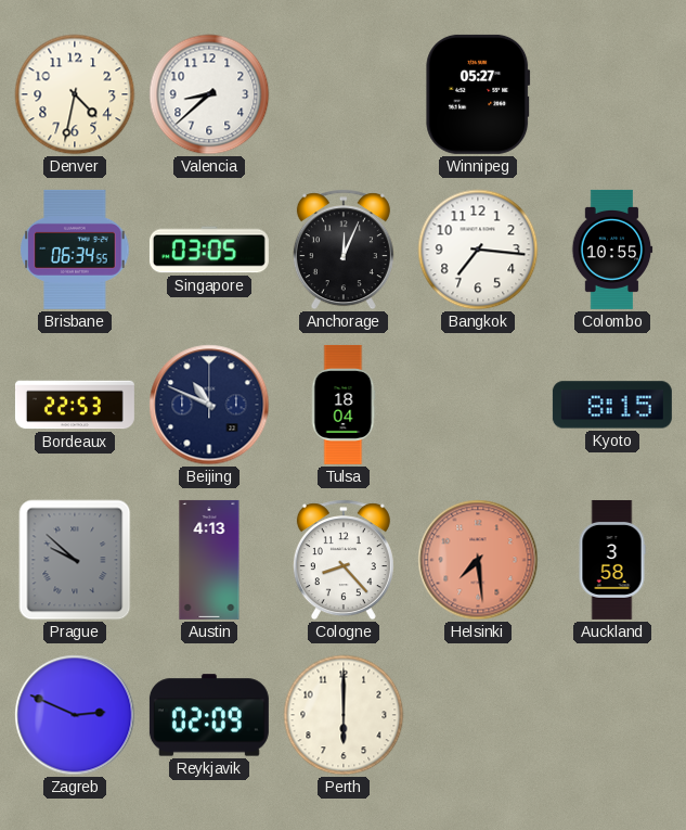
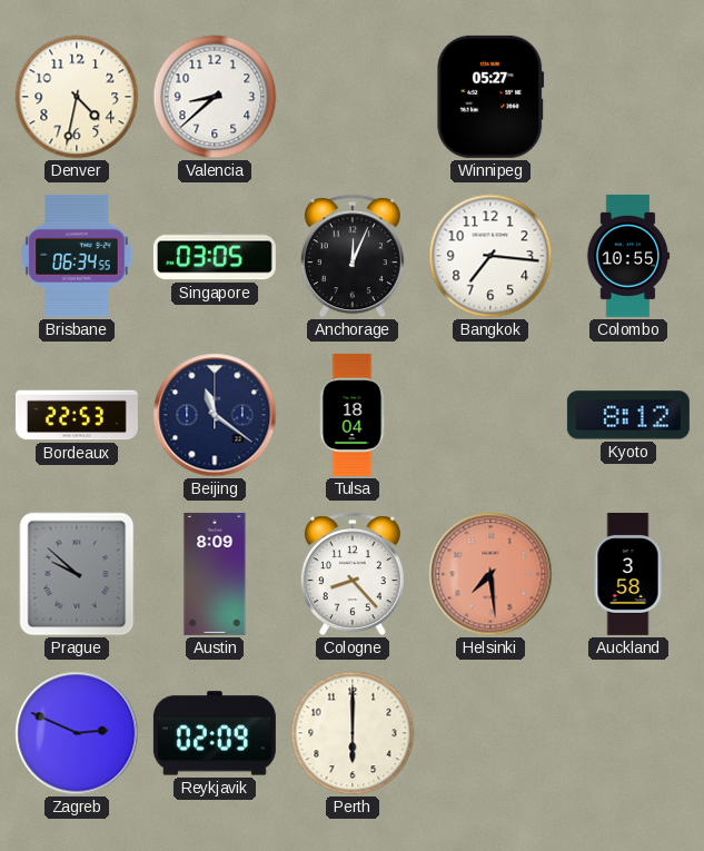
Beijing: 10:49 -> 11:21 (215, 415)
Kyoto: 8:15 -> 8:12 (628, 415)
Austin: 4:13 -> 8:09 (215, 574)
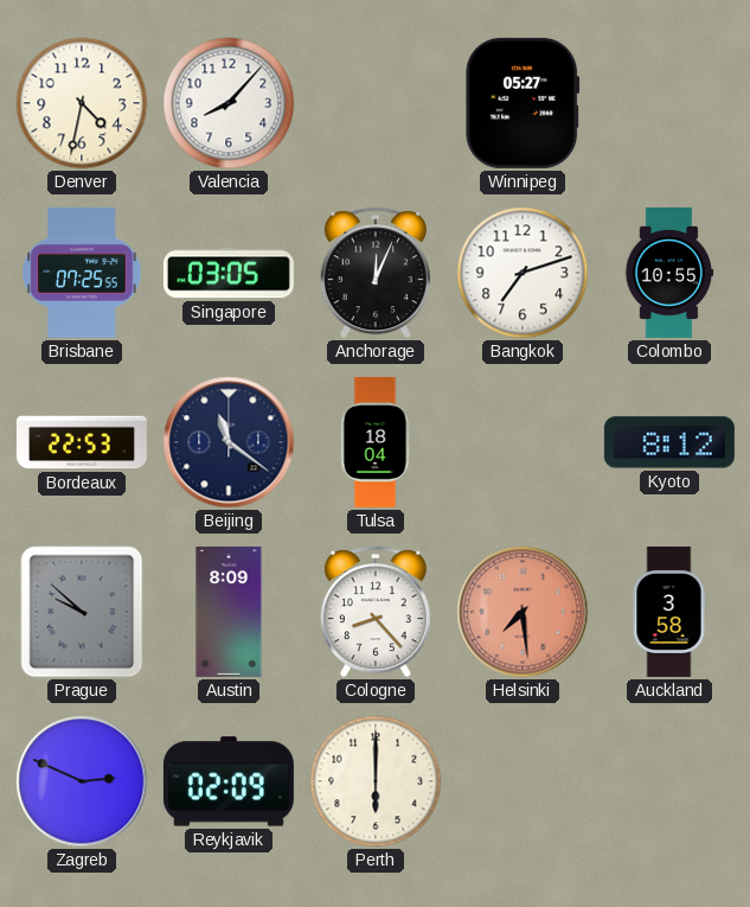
Valencia: 8:38 -> 8:07 (229, 103)
Brisbane: 06:34 -> 07:25 (82, 273)
Bangkok: 7:16 -> 7:12 (523, 273)
